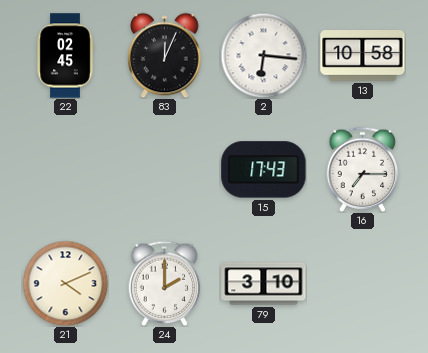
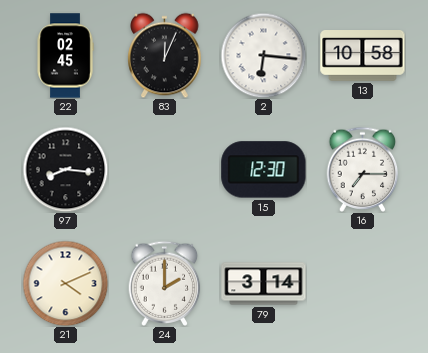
97: none -> 8:16 (65, 169)
15: 17:43 -> 12:30 (264, 170)
79: 3:10 -> 3:14 (264, 284)
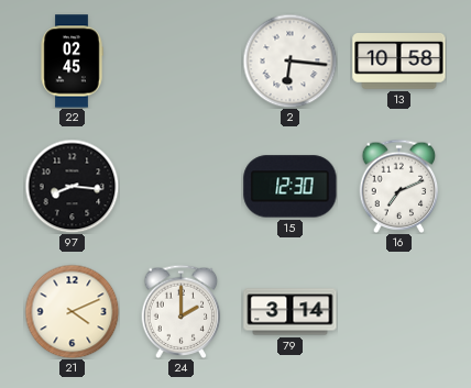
83: 12:04 -> none (165, 55)
16: 7:15 -> 7:11 (399, 186)
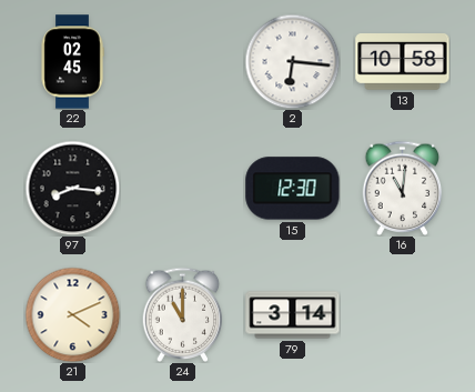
16: 7:11 -> 11:01 (403, 188)
24: 2:00 -> 11:00 (183, 314)
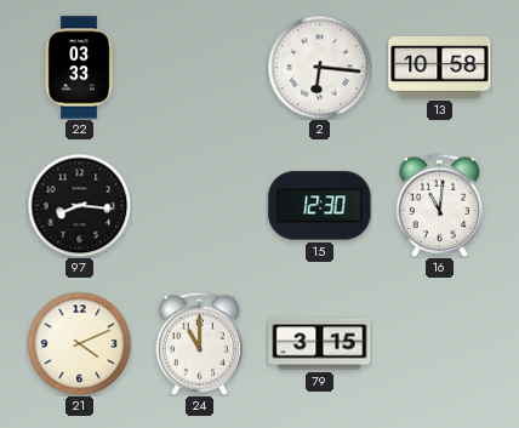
22: 02:45 -> 03:33 (79, 68)
79: 3:14 -> 3:15 (320, 344)
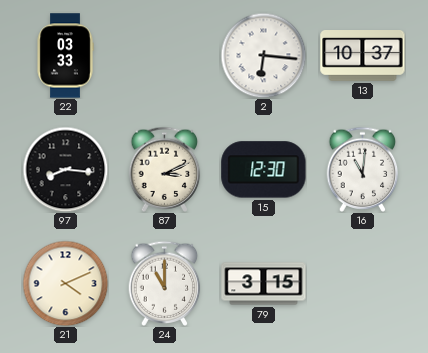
13: 10:58 -> 10:37 (363, 56)
87: none -> 3:11 (165, 169)
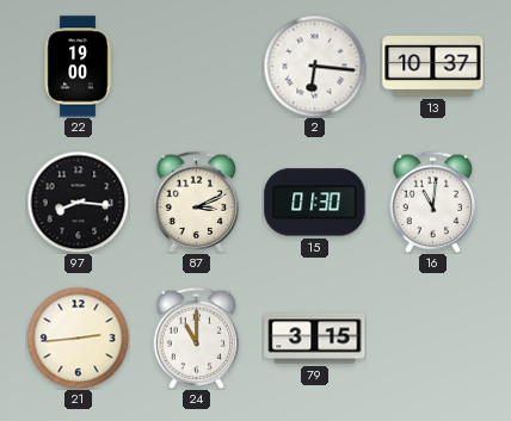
22: 03:33 -> 19:00 (78, 67)
15: 12:30 -> 01:30 (315, 203)
21: 4:11 -> 2:44 (78, 338)
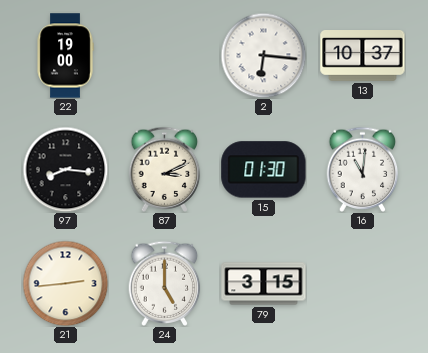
24: 11:00 -> 5:00 (165, 283)
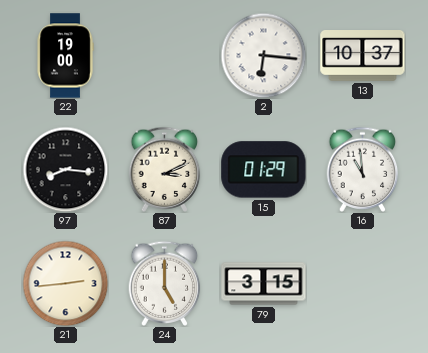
15: 01:30 -> 01:29 (264, 170)
16: 11:01 -> 10:59 (363, 169)
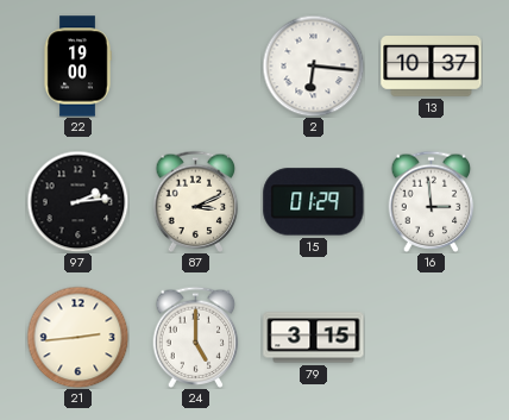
97: 8:16 -> 2:14 (77, 201)
16: 10:59 -> 2:59 (432, 201)
